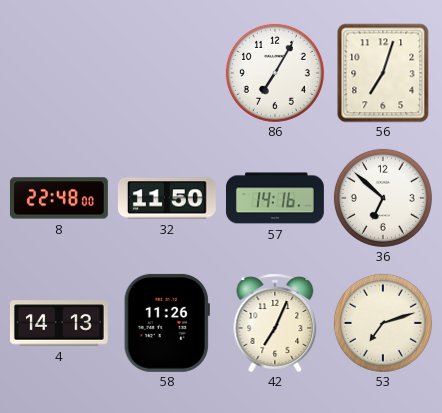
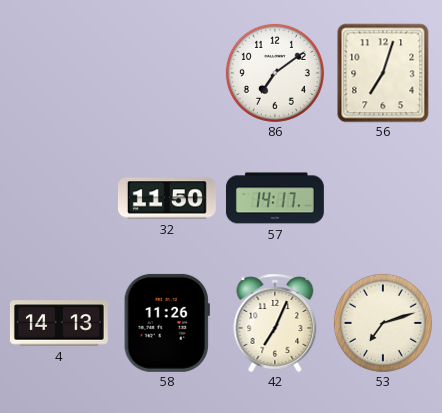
86: 7:05 -> 7:09 (275, 73)
8: 22:48 -> none (59, 198)
57: 14:16 -> 14:17 (275, 198)
36: 6:52 -> none (383, 198)
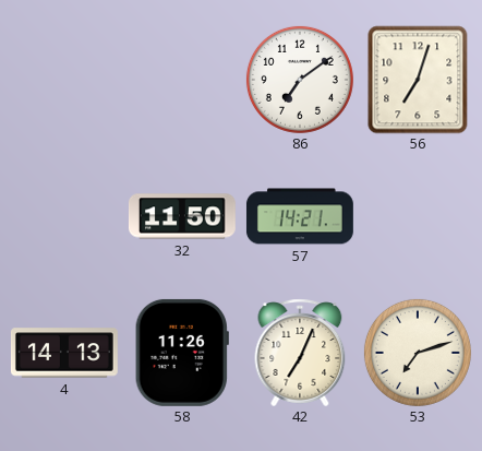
57: 14:17 -> 14:21 (300, 216)
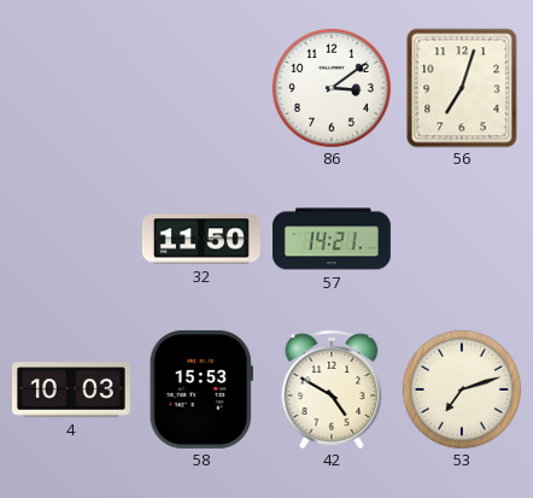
86: 7:09 -> 3:09 (332, 88)
4: 14:13 -> 10:03 (71, 389)
58: 11:26 -> 15:53 (201, 389)
42: 7:04 -> 4:50 (332, 389)
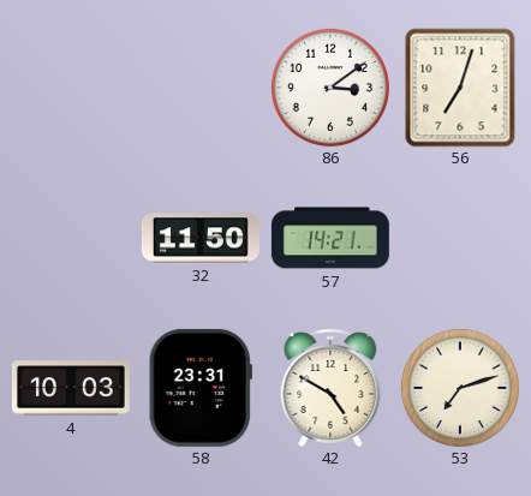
58: 15:53 -> 23:31 (201, 388)
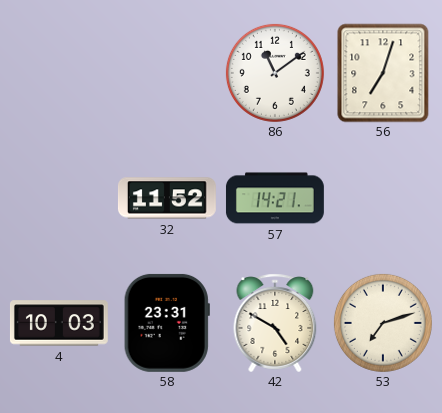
86: 3:09 -> 11:09 (275, 73)
32: 11:50 -> 11:52 (167, 198)
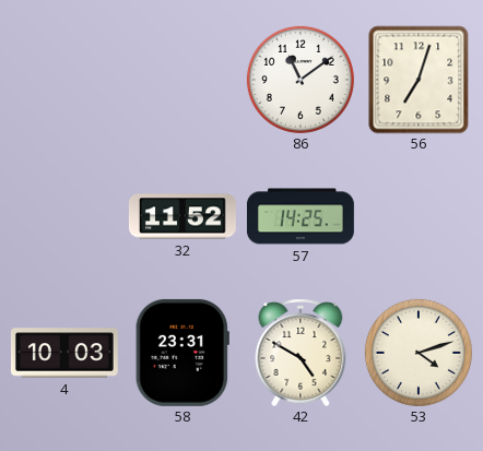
57: 14:21 -> 14:25 (301, 216)
53: 7:12 -> 4:12 (419, 353)
